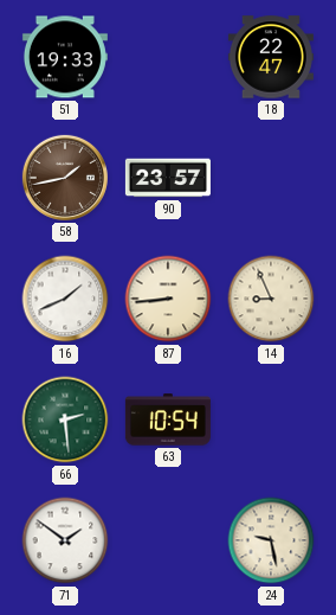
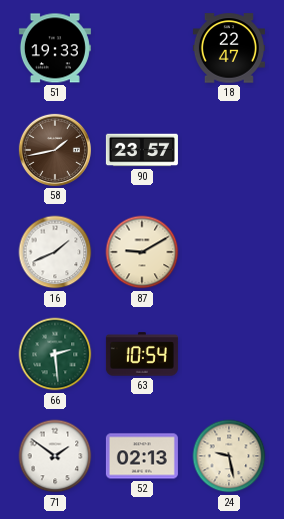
87: 8:44 -> 9:10 (142, 252)
14: 8:56 -> none (271, 299)
52: none -> 02:13 (142, 456)
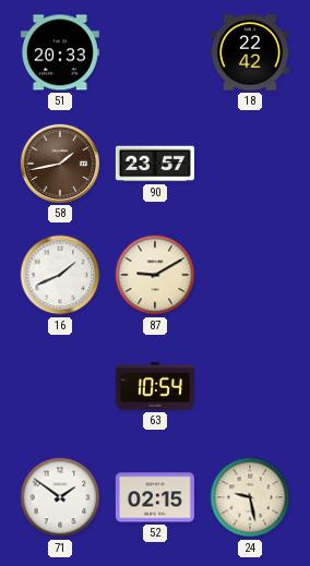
51: 19:33 -> 20:33 (60, 52)
18: 22:47 -> 22:42 (250, 52)
66: 2:29 -> none (55, 354)
52: 02:13 -> 02:15 (155, 497)
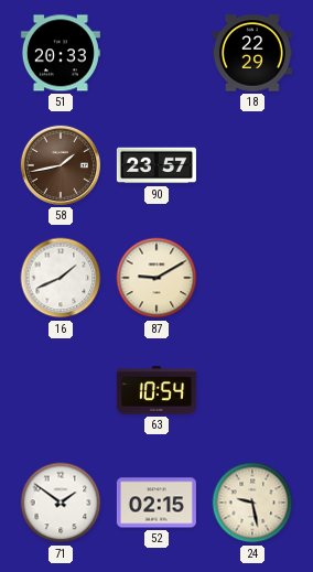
18: 22:42 -> 22:29 (252, 53)
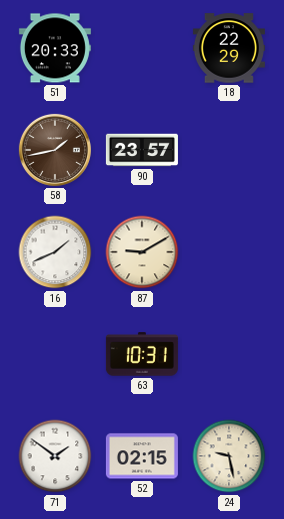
63: 10:54 -> 10:31 (142, 354)
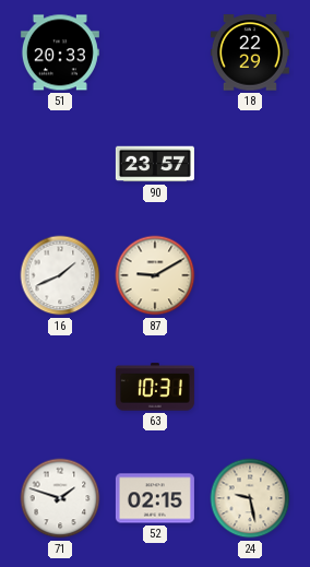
58: 1:43 -> none (55, 150)
71: 1:51 -> 1:48 (60, 498)
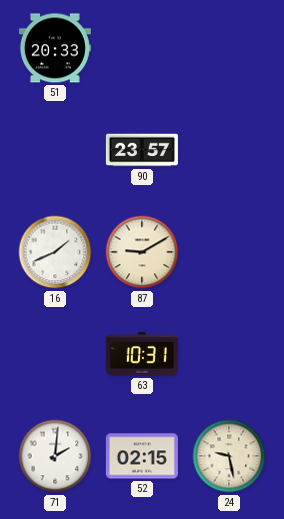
18: 22:29 -> none (250, 52)
71: 1:48 -> 2:01 (55, 456)
